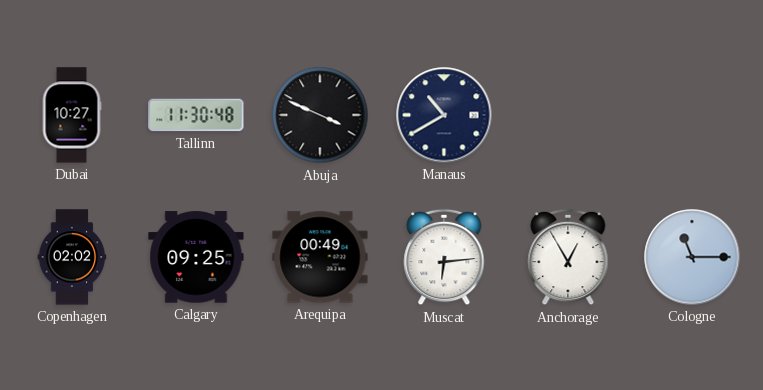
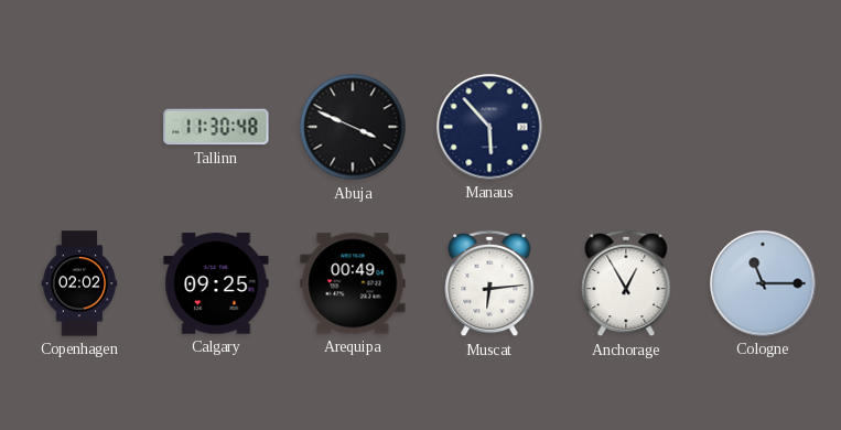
Dubai: 10:27 -> none (72, 115)
Manaus: 10:40 -> 5:53 (489, 127)
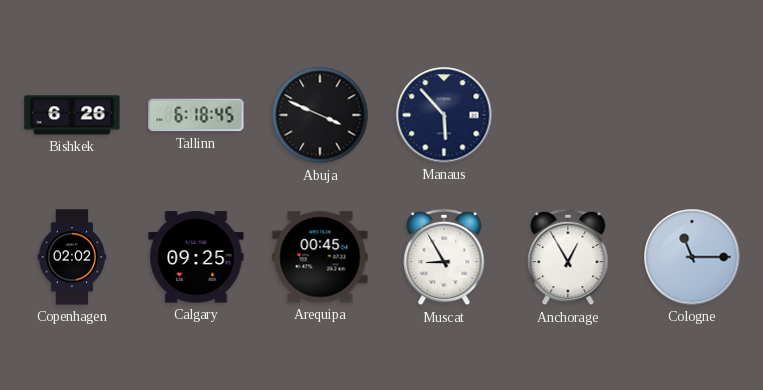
Bishkek: none -> 6:26 (72, 115)
Tallinn: 11:30 -> 6:18 (196, 115)
Arequipa: 00:49 -> 00:45 (320, 257)
Muscat: 6:14 -> 8:55 (444, 257)
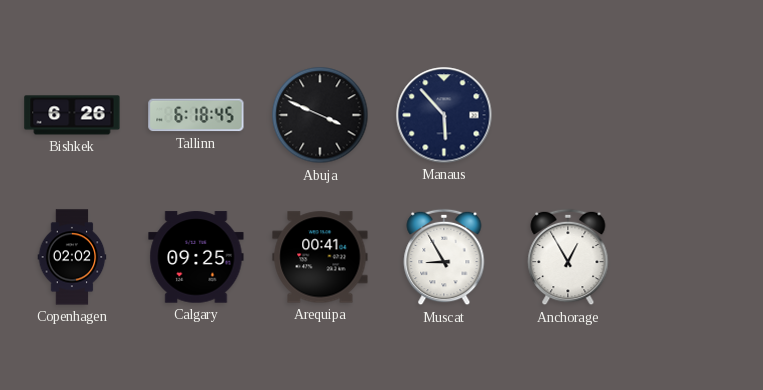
Arequipa: 00:45 -> 00:41 (320, 257)
Cologne: 11:15 -> none (692, 257)
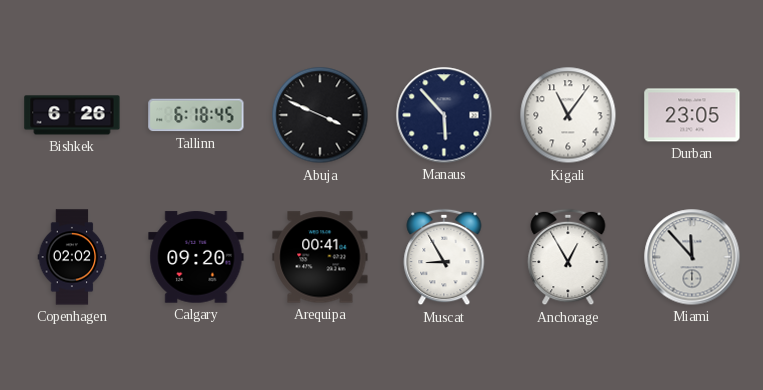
Kigali: none -> 11:06 (568, 115)
Durban: none -> 23:05 (692, 115)
Calgary: 09:25 -> 09:20 (196, 257)
Miami: none -> 11:53 (692, 257)
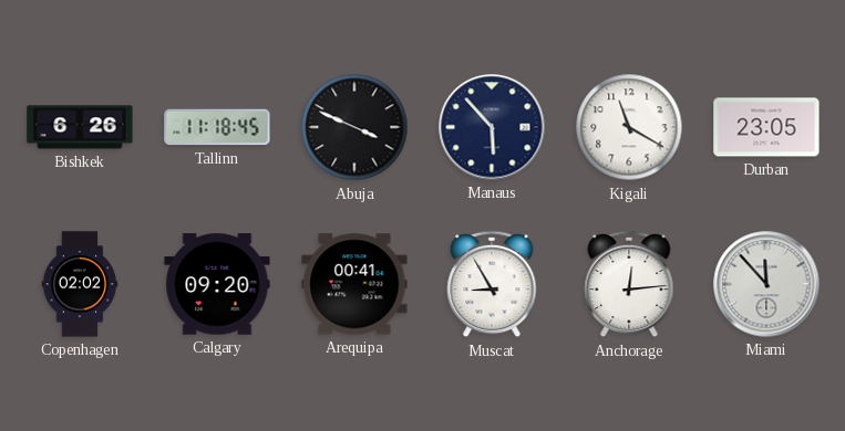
Tallinn: 6:18 -> 11:18 (217, 127)
Kigali: 11:06 -> 11:20 (629, 127)
Anchorage: 12:55 -> 12:14 (629, 284)
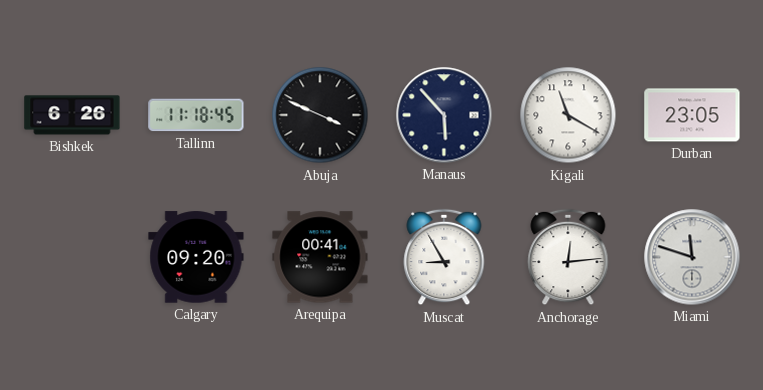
Copenhagen: 02:02 -> none (80, 284)
Miami: 11:53 -> 11:48 (692, 257)
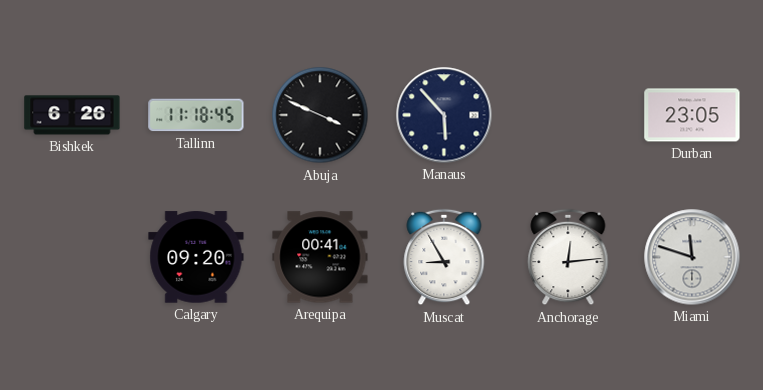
Kigali: 11:20 -> none (568, 115)
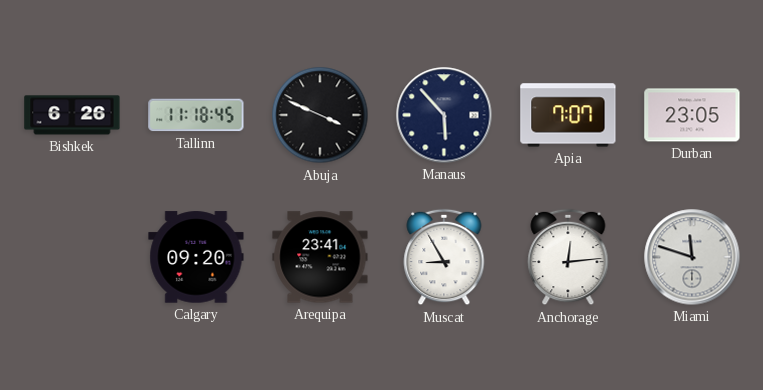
Apia: none -> 7:07 (568, 115)
Arequipa: 00:41 -> 23:41 (320, 257)
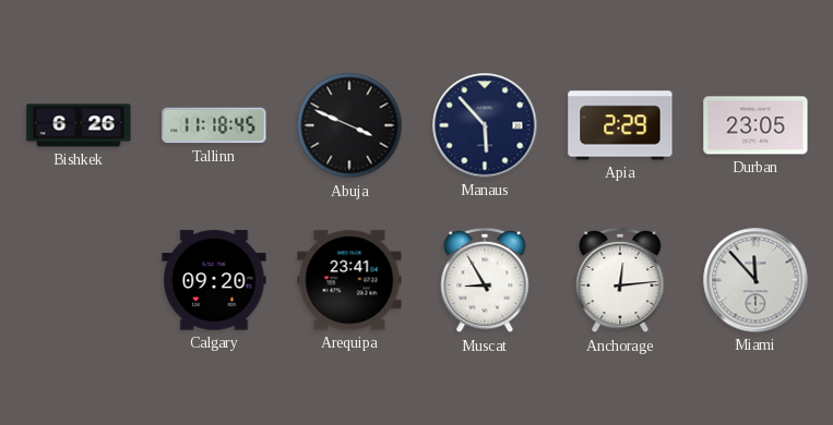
Apia: 7:07 -> 2:29 (620, 125)
Miami: 11:48 -> 11:53 (755, 280)
